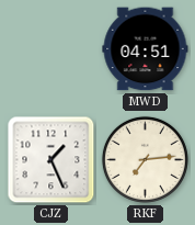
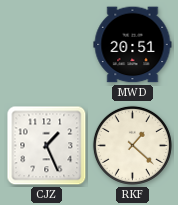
MWD: 04:51 -> 20:51 (133, 45)
RKF: 7:14 -> 1:22 (132, 145)
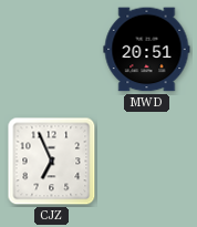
CJZ: 1:26 -> 6:56 (52, 162)
RKF: 1:22 -> none (132, 145)
